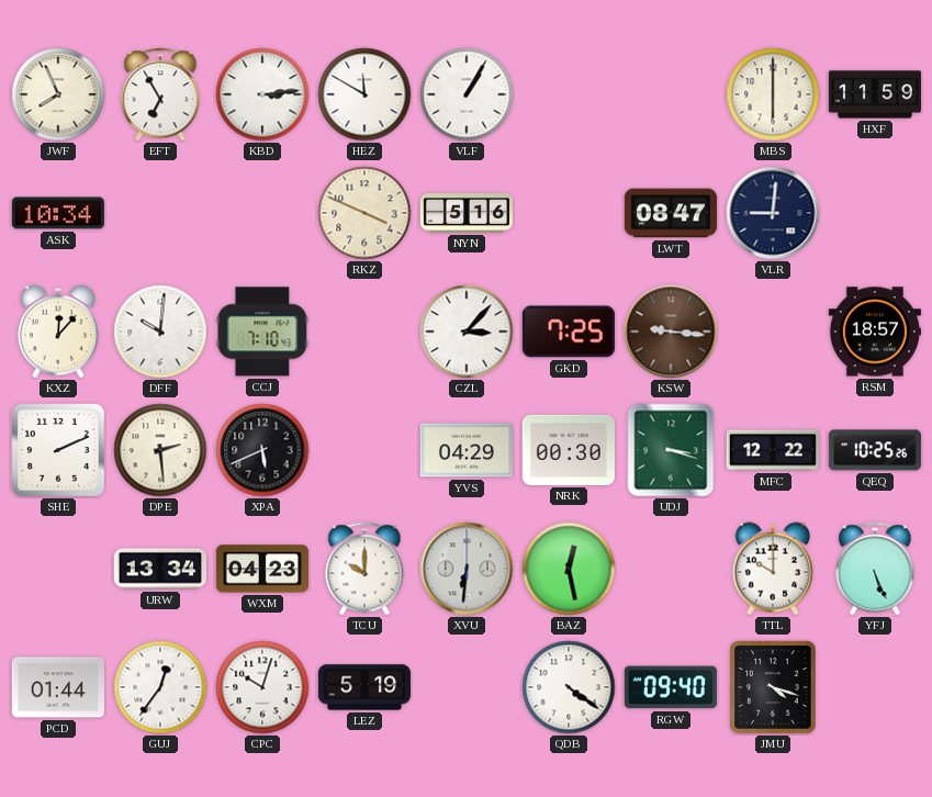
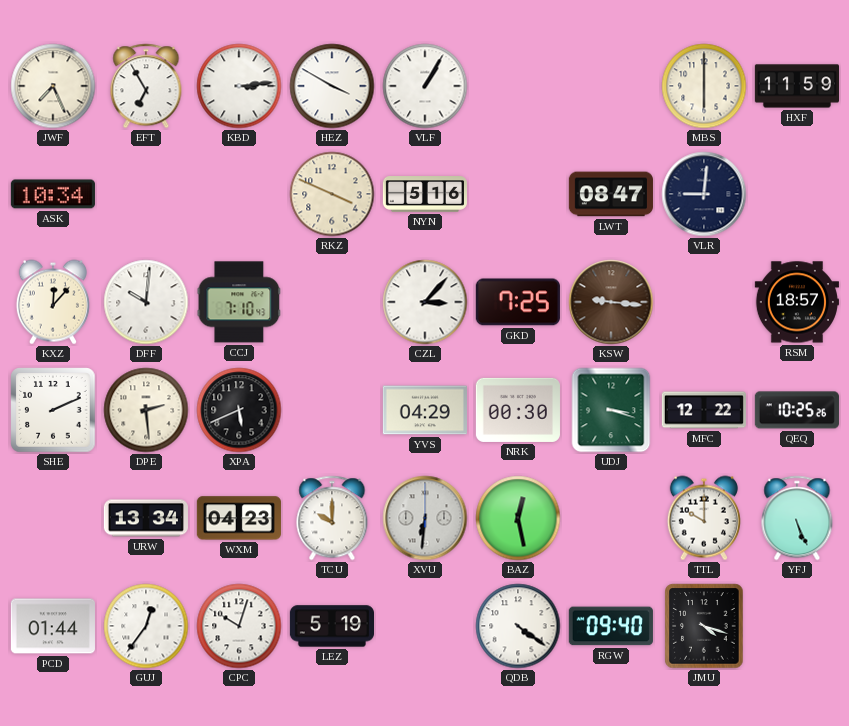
JWF: 7:56 -> 7:26 (53, 86)
HEZ: 11:50 -> 3:50 (332, 86)
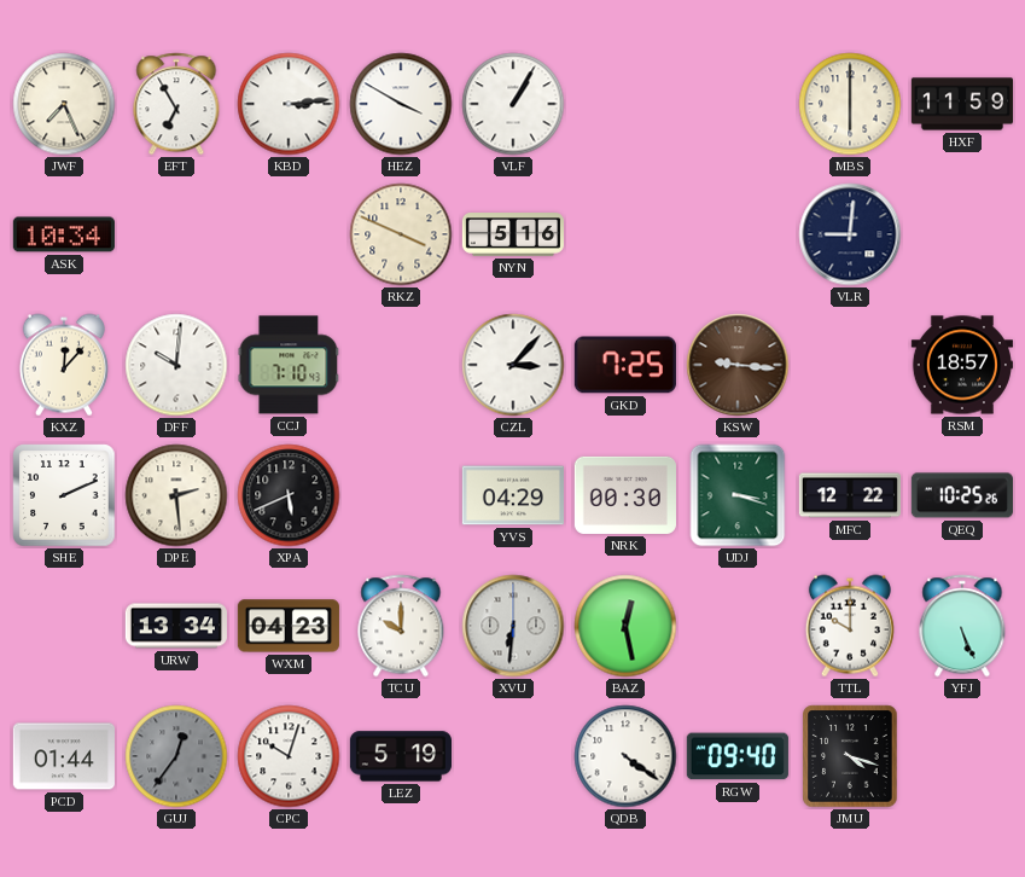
LWT: 08:47 -> none (611, 194)
GUJ dial: white -> grey (176, 756)
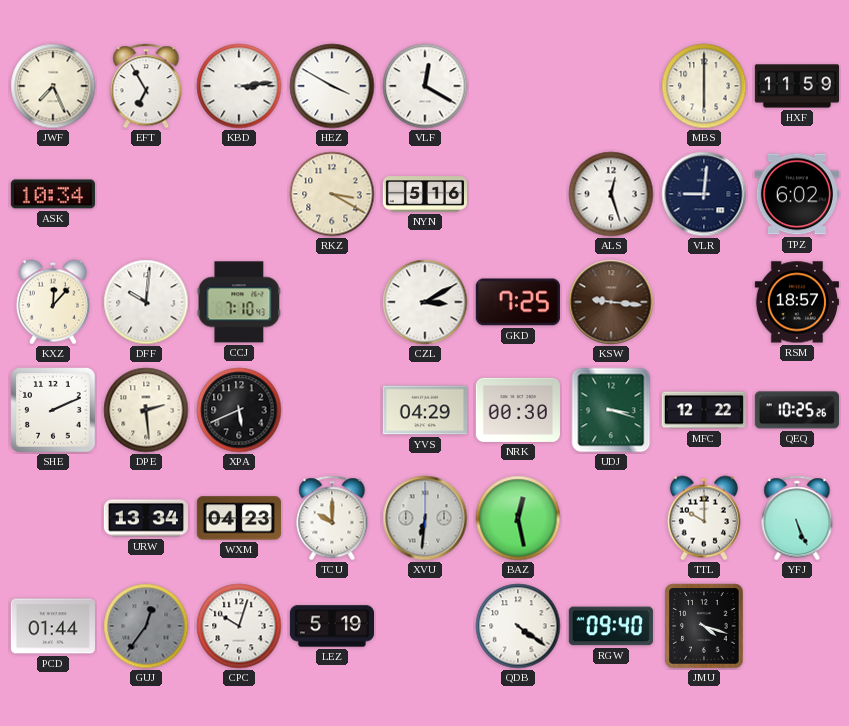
VLF: 1:05 -> 12:20 (425, 86)
RKZ: 3:49 -> 3:20 (332, 194)
ALS: none -> 12:27 (611, 194)
TPZ: none -> 6:02 (797, 194)
CZL: 3:07 -> 3:10 (425, 302)
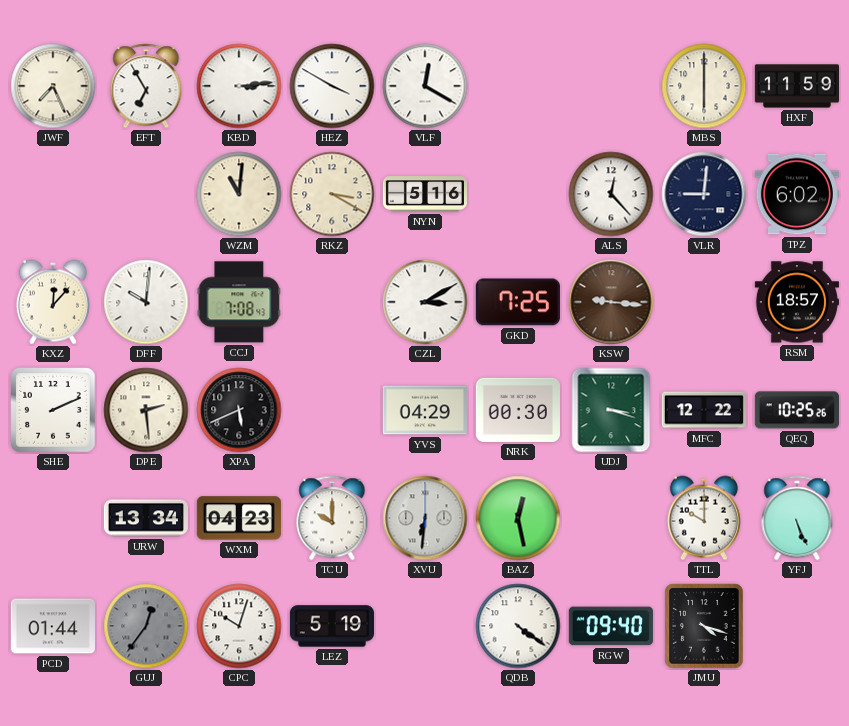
ASK: 10:34 -> none (53, 194)
WZM: none -> 11:01 (239, 194)
ALS: 12:27 -> 12:23 (611, 194)
CCJ: 7:10 -> 7:08 (239, 302)
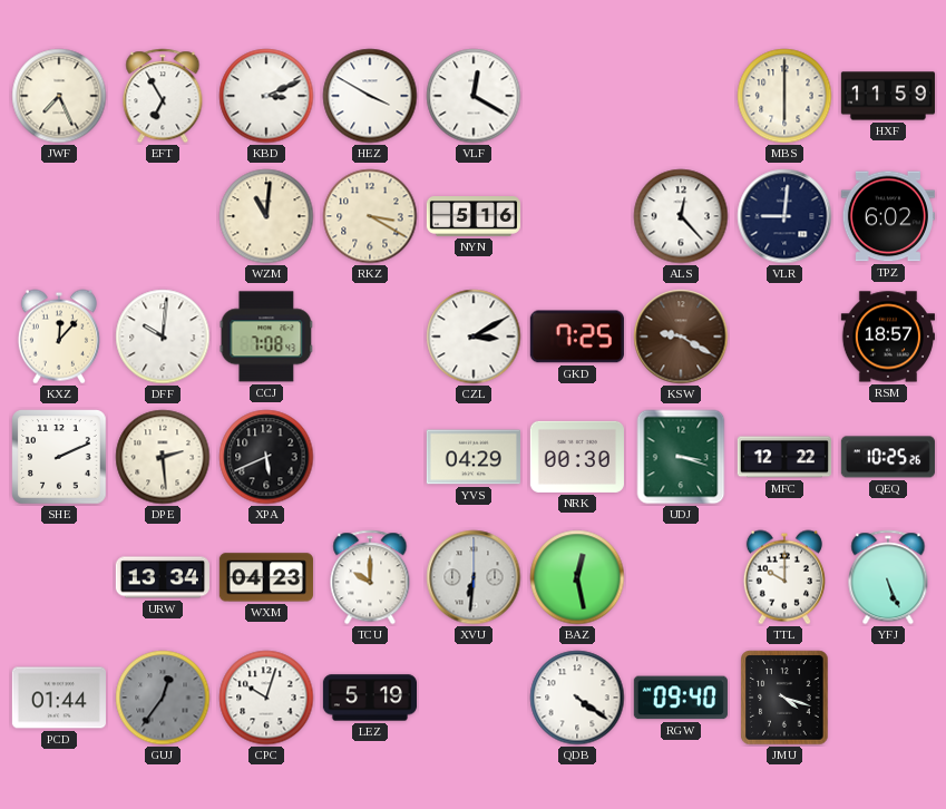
KBD: 3:14 -> 3:11 (266, 96)
KSW: 9:16 -> 9:20 (681, 337)
